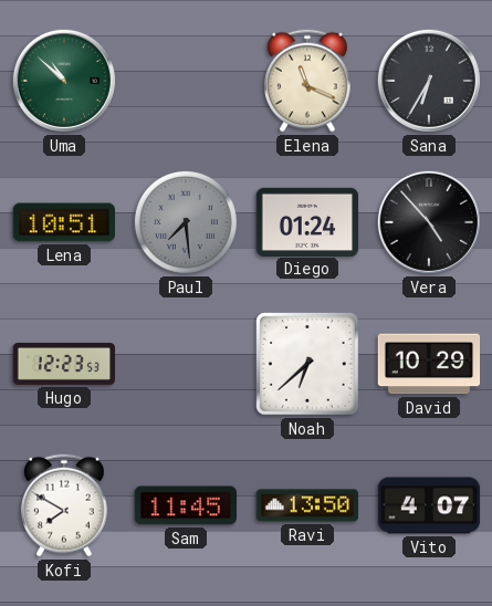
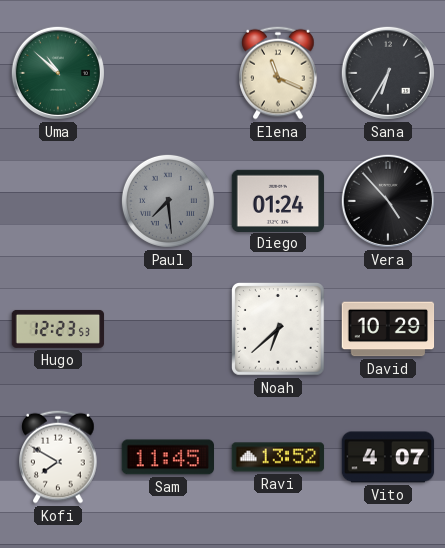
Lena: 10:51 -> none (64, 222)
Ravi: 13:50 -> 13:52 (278, 457)
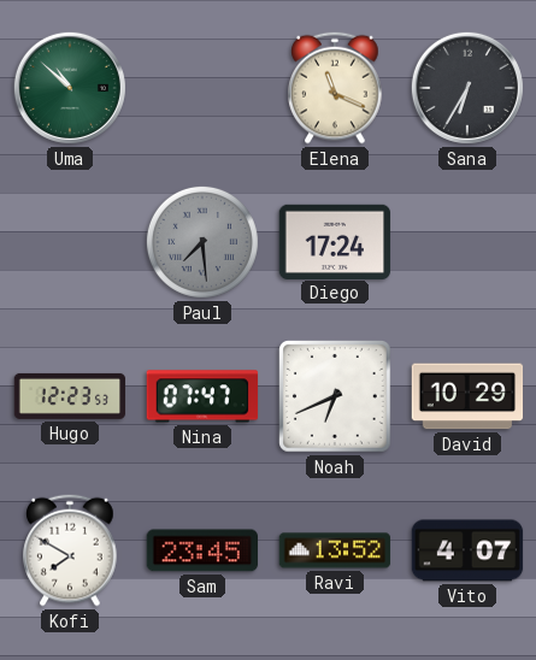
Diego: 01:24 -> 17:24 (335, 241)
Vera: 4:53 -> none (388, 201)
Nina: none -> 07:47 (202, 396)
Noah: 6:38 -> 6:41 (336, 397)
Sam: 11:45 -> 23:45 (201, 550)
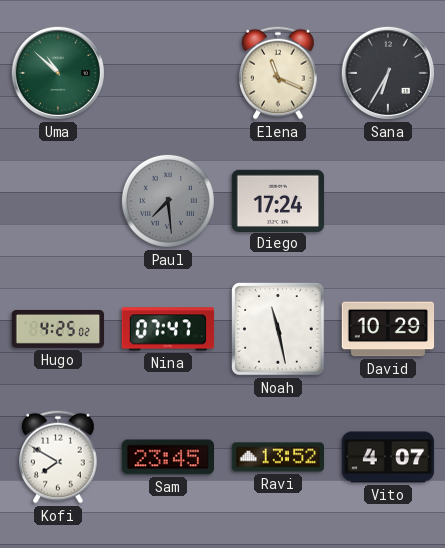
Hugo: 12:23 -> 4:25 (58, 329)
Noah: 6:41 -> 11:28 (279, 330)
